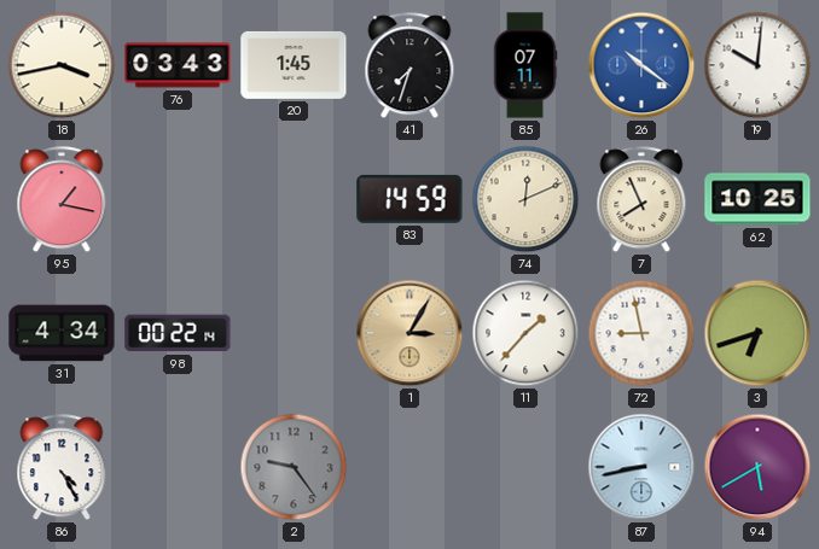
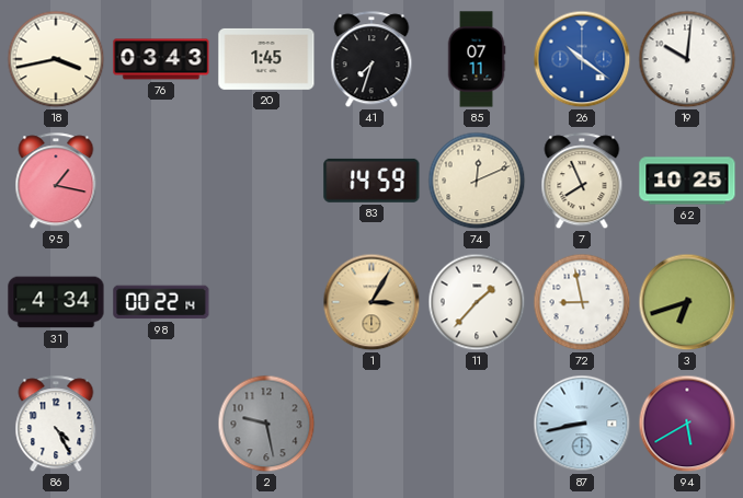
2: 9:24 -> 9:28 (266, 424)
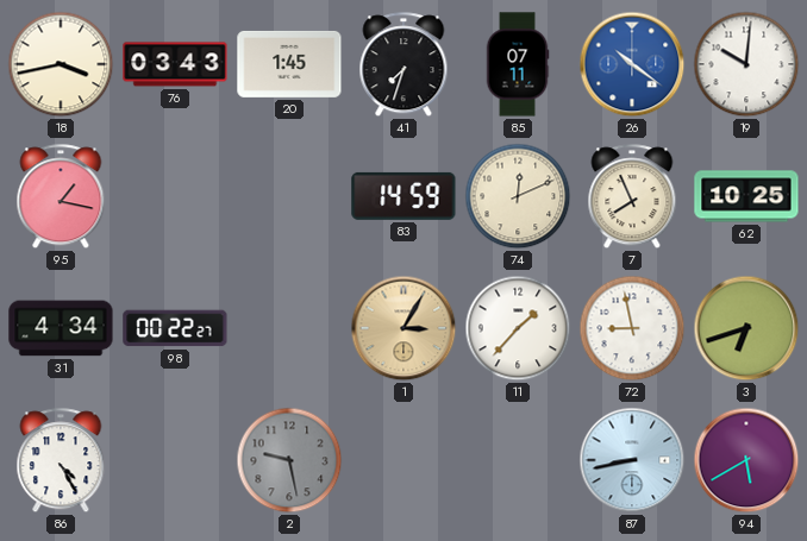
98: 00:22:14 -> 00:22:27 (175, 328)
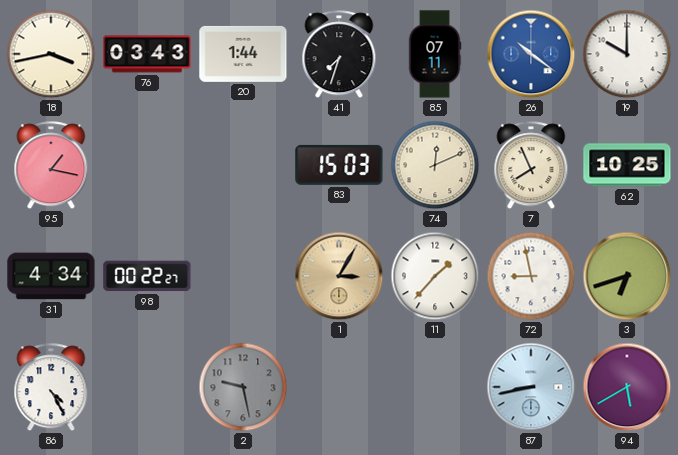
20: 1:45 -> 1:44 (243, 54)
19: 10:01 -> 10:00 (627, 54)
83: 14:59 -> 15:03 (339, 165)
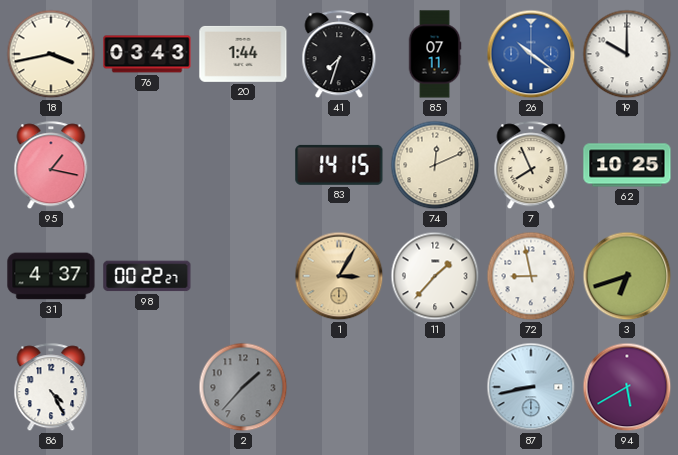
83: 15:03 -> 14:15 (339, 165)
31: 4:34 -> 4:37 (51, 276)
2: 9:28 -> 1:37 (243, 387)
